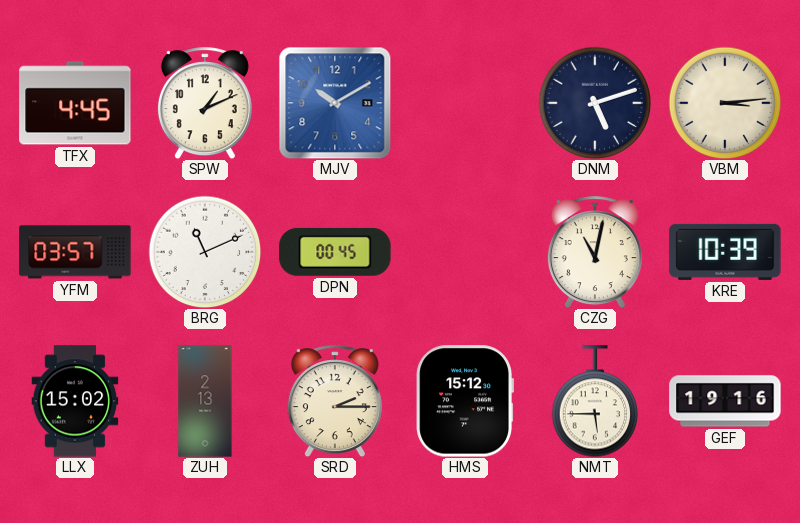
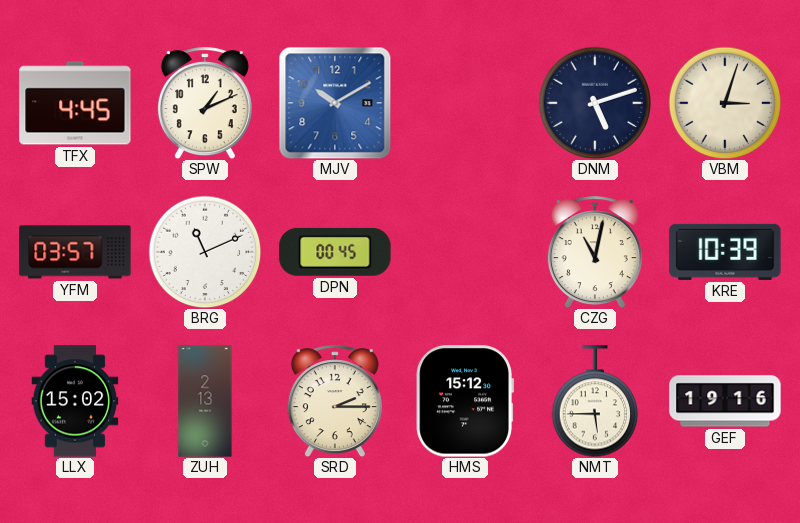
VBM: 3:14 -> 3:03 (725, 103)
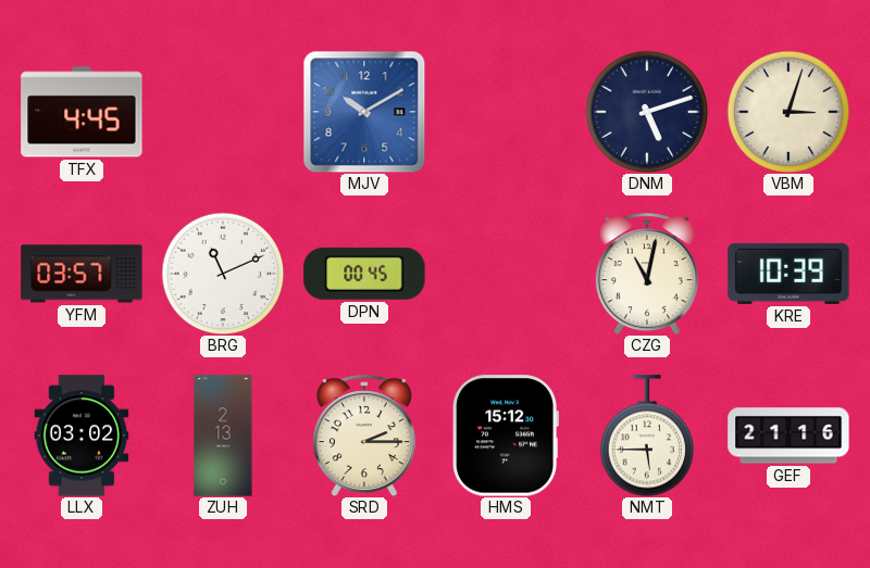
SPW: 1:11 -> none (205, 103)
LLX: 15:02 -> 03:02 (82, 436)
GEF: 19:16 -> 21:16 (788, 436)
